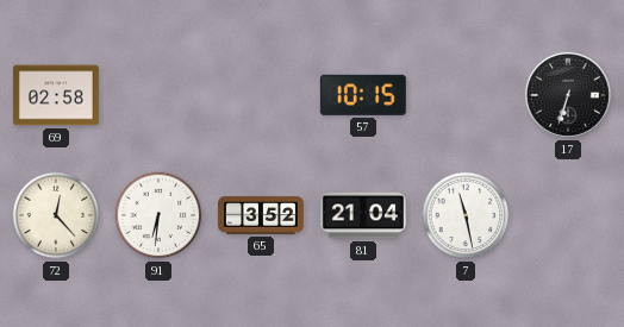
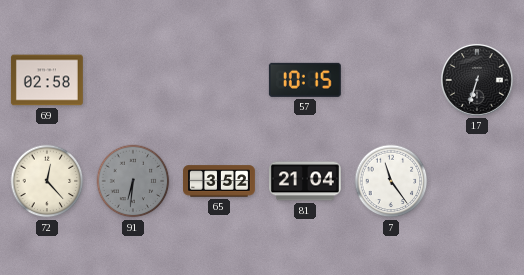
91 dial: white -> grey (133, 181)
7: 11:28 -> 11:24 (391, 181)
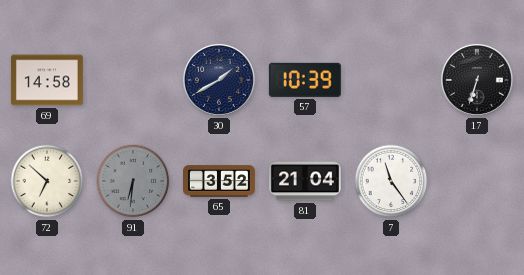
69: 02:58 -> 14:58 (47, 80)
30: none -> 1:40 (219, 80)
57: 10:15 -> 10:39 (305, 80)
72: 12:23 -> 6:52 (47, 181)
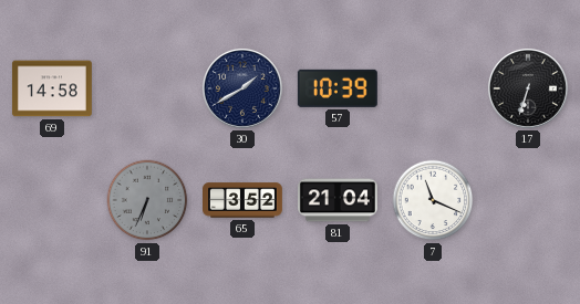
72: 6:52 -> none (47, 181)
91: 6:31 -> 6:34 (147, 200)
7: 11:24 -> 11:19 (433, 200)
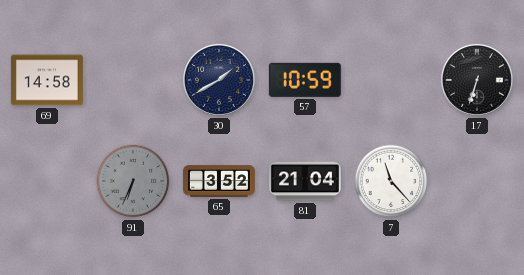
57: 10:39 -> 10:59 (305, 80)
7: 11:19 -> 11:23 (391, 181)
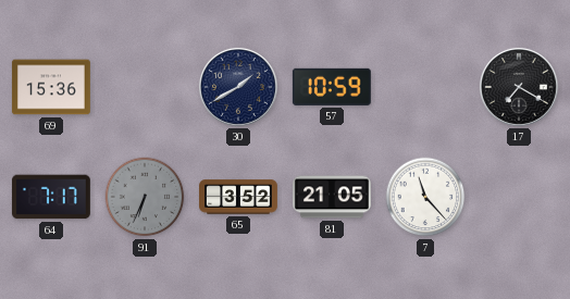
69: 14:58 -> 15:36 (51, 87)
17: 6:33 -> 7:20 (519, 87)
64: none -> 7:17 (51, 197)
81: 21:04 -> 21:05 (332, 197)
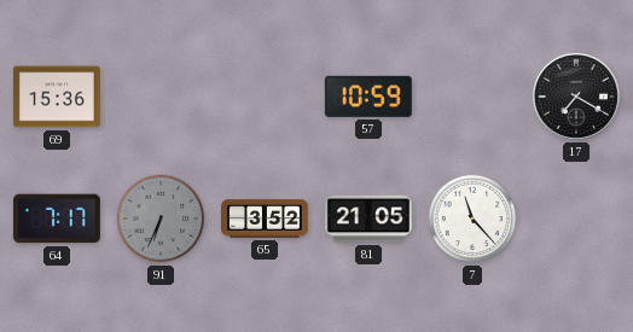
30: 1:40 -> none (238, 87)
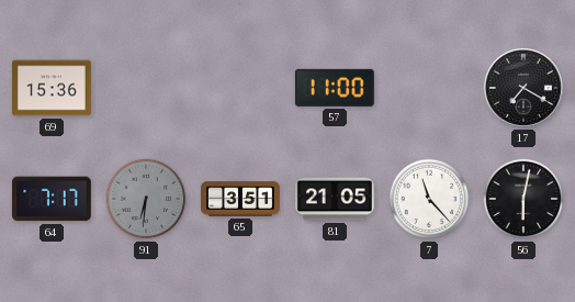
57: 10:59 -> 11:00 (335, 88)
91: 6:34 -> 6:31 (146, 199)
65: 3:52 -> 3:51 (241, 199)
56: none -> 6:02 (523, 199)
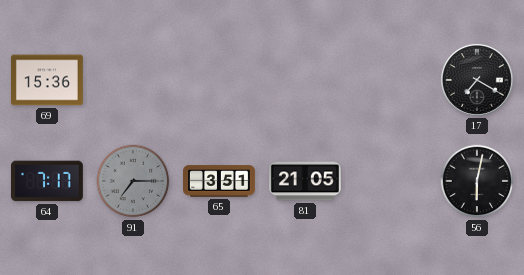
57: 11:00 -> none (335, 88)
91: 6:31 -> 7:15 (133, 181)
7: 11:23 -> none (429, 199)
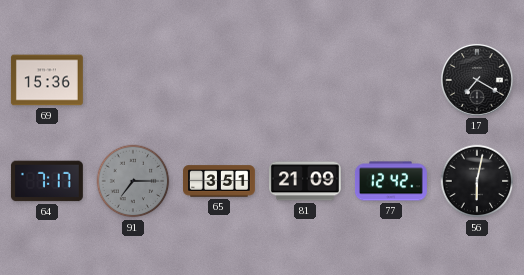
81: 21:05 -> 21:09 (305, 181)
77: none -> 12:42 (391, 181)
